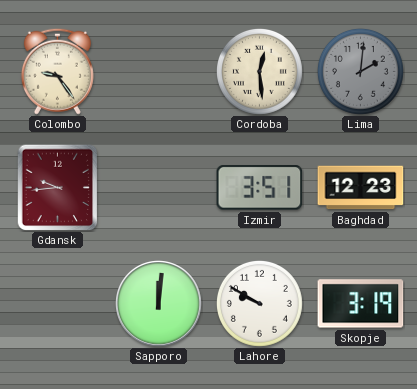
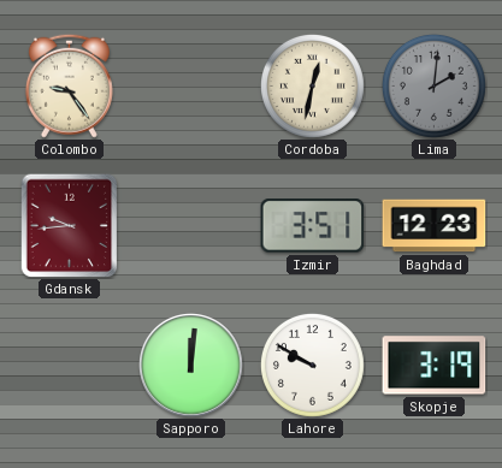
Cordoba: 12:29 -> 12:32 (312, 85)
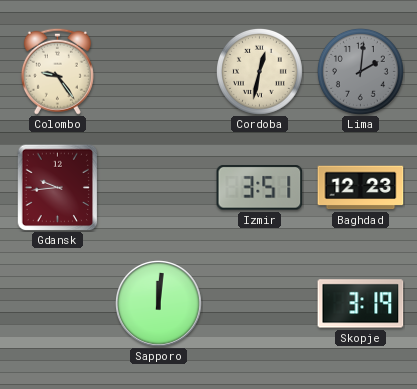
Lahore: 9:50 -> none (312, 365)
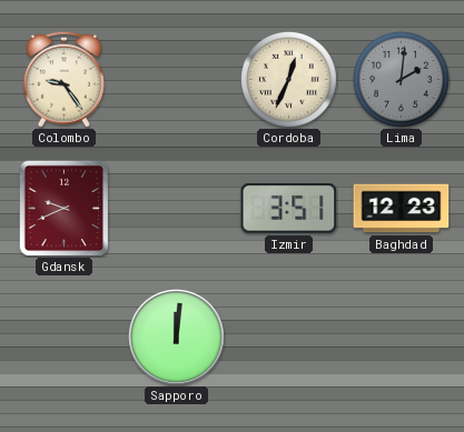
Cordoba: 12:32 -> 12:34 (288, 79)
Gdansk: 9:44 -> 9:41 (65, 208)
Skopje: 3:19 -> none (361, 304)
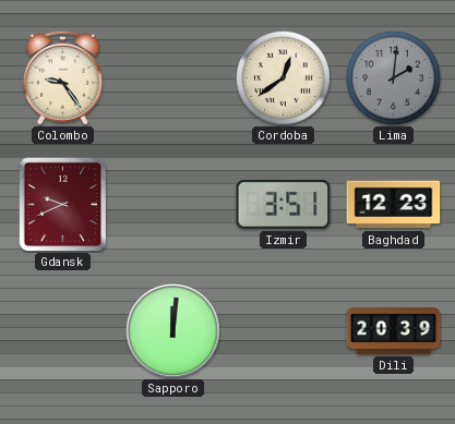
Cordoba: 12:34 -> 12:39 (283, 77)
Dili: none -> 20:39 (394, 331)
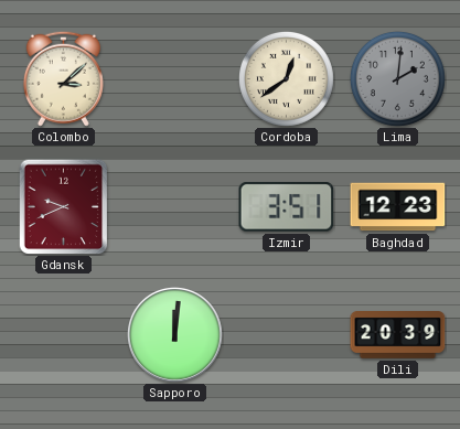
Colombo: 9:24 -> 3:08 (63, 78)
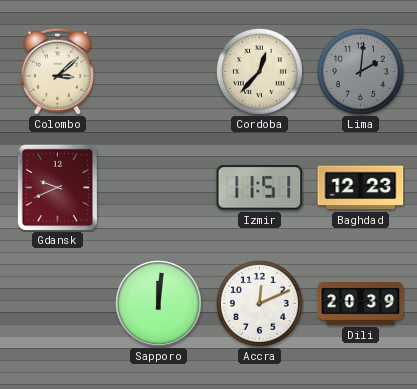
Cordoba: 12:39 -> 12:37 (259, 71)
Izmir: 3:51 -> 11:51 (260, 188)
Accra: none -> 12:11 (259, 303)
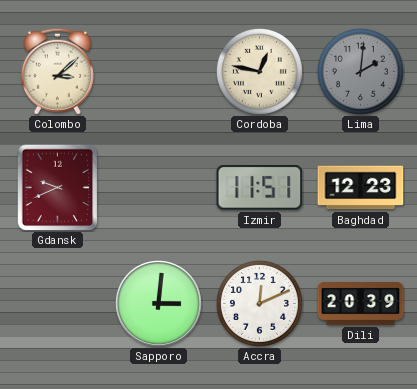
Cordoba: 12:37 -> 12:47 (259, 71)
Sapporo: 12:01 -> 3:01 (159, 304)
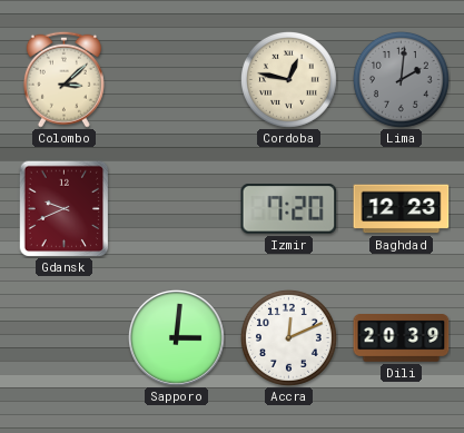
Izmir: 11:51 -> 7:20 (289, 209)
